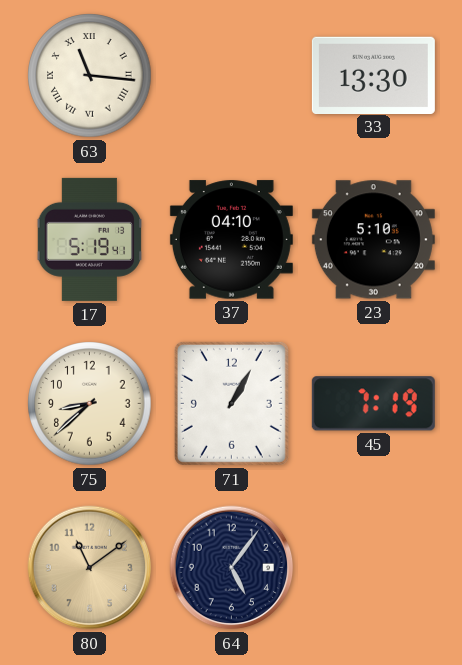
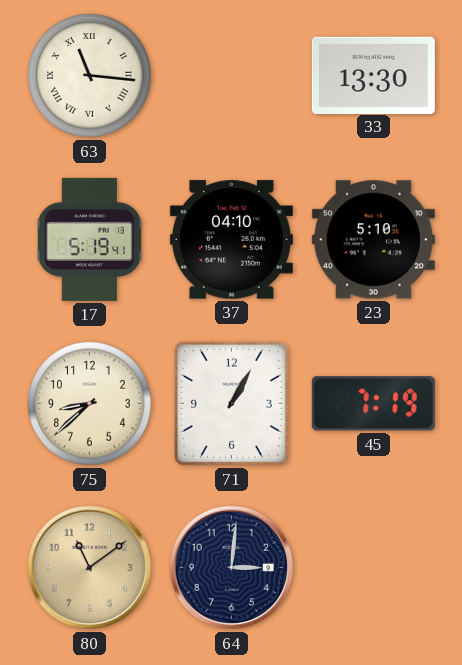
64: 5:06 -> 3:01 (232, 568)
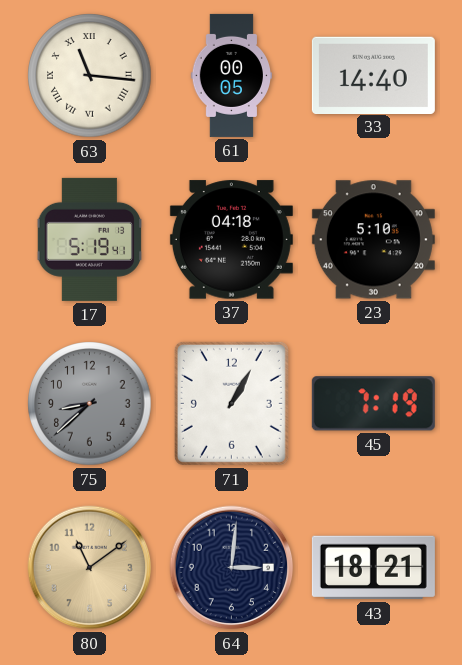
61: none -> 00:05 (231, 75)
33: 13:30 -> 14:40 (373, 75)
37: 04:10 -> 04:18 (231, 240)
75 dial: cream -> grey (90, 404)
43: none -> 18:21 (373, 568)
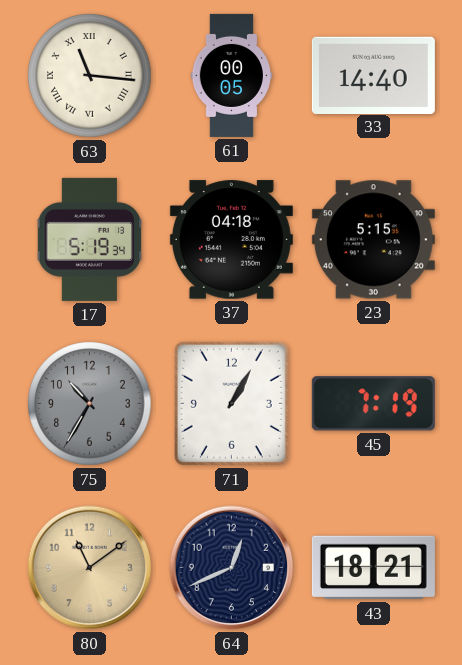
17: 5:19:41 -> 5:19:34 (89, 239)
23: 5:10 -> 5:15 (373, 240)
75: 8:38 -> 10:35 (90, 404)
64: 3:01 -> 12:41 (232, 568)
